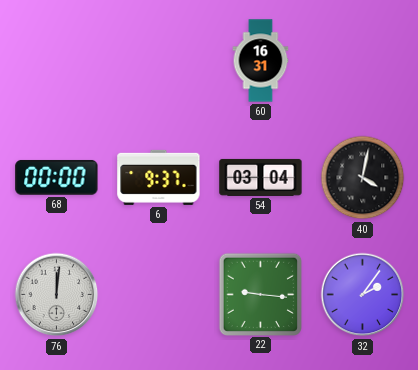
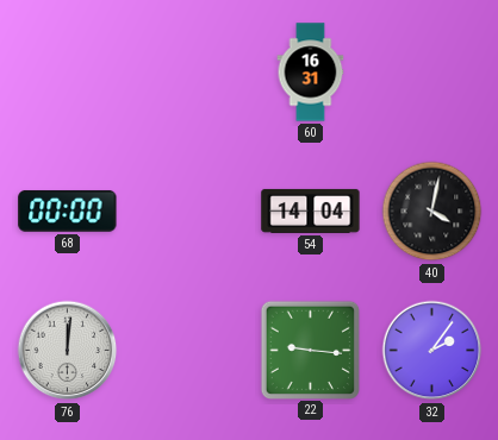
6: 9:37 -> none (159, 177)
54: 03:04 -> 14:04 (311, 210)
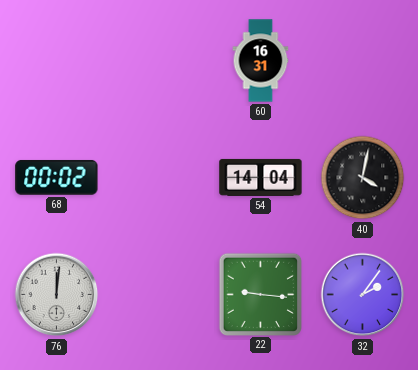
68: 00:00 -> 00:02 (57, 177)
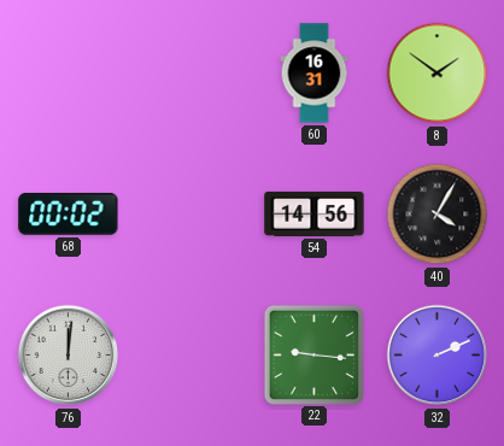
8: none -> 1:51 (438, 74)
54: 14:04 -> 14:56 (315, 213)
40: 4:02 -> 4:05 (438, 215)
32: 2:06 -> 2:11 (438, 356)
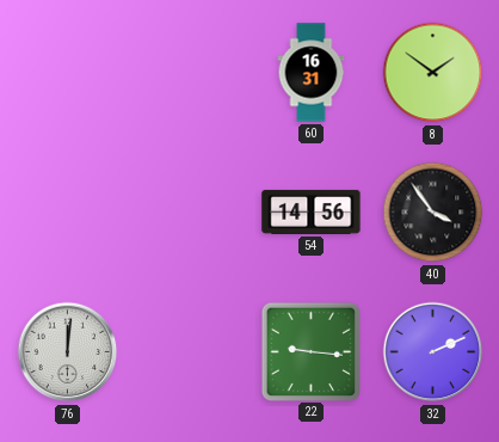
68: 00:02 -> none (69, 213)
40: 4:05 -> 3:54 (433, 213)
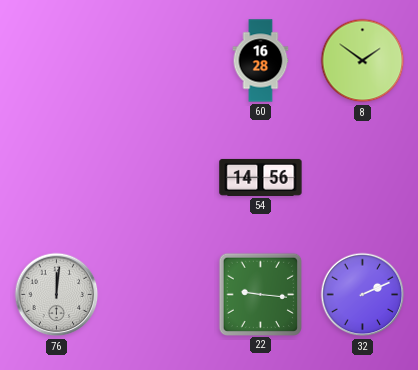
60: 16:31 -> 16:28 (261, 61)
40: 3:54 -> none (433, 213)
